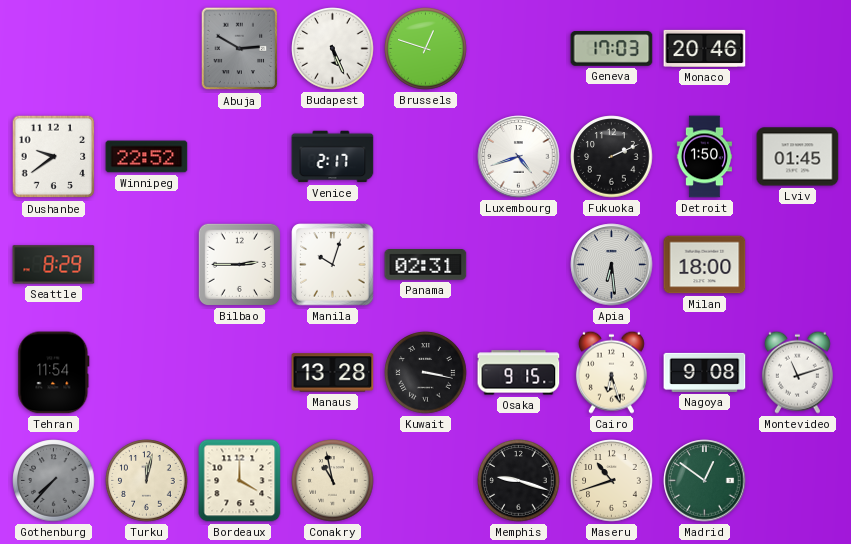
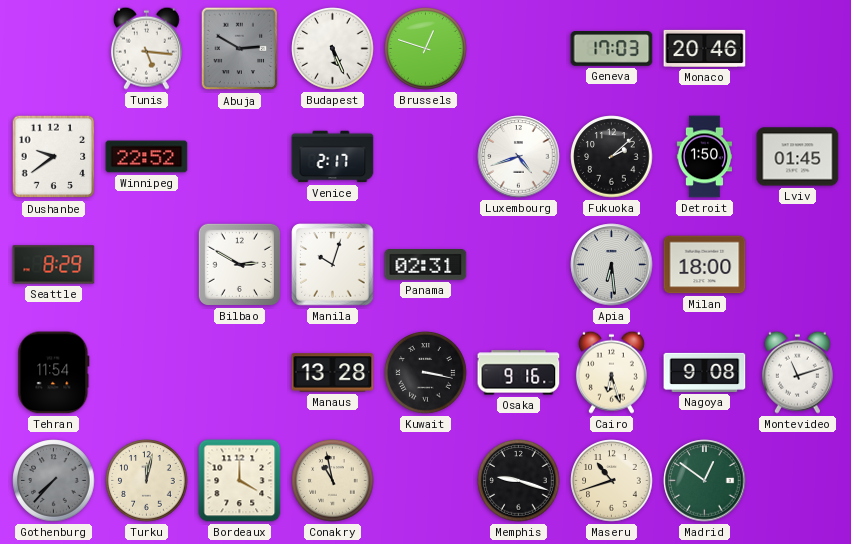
Tunis: none -> 5:16 (146, 48)
Fukuoka: 2:11 -> 2:08 (612, 157)
Bilbao: 2:45 -> 2:50 (239, 264)
Osaka: 9:15 -> 9:16 (519, 373)
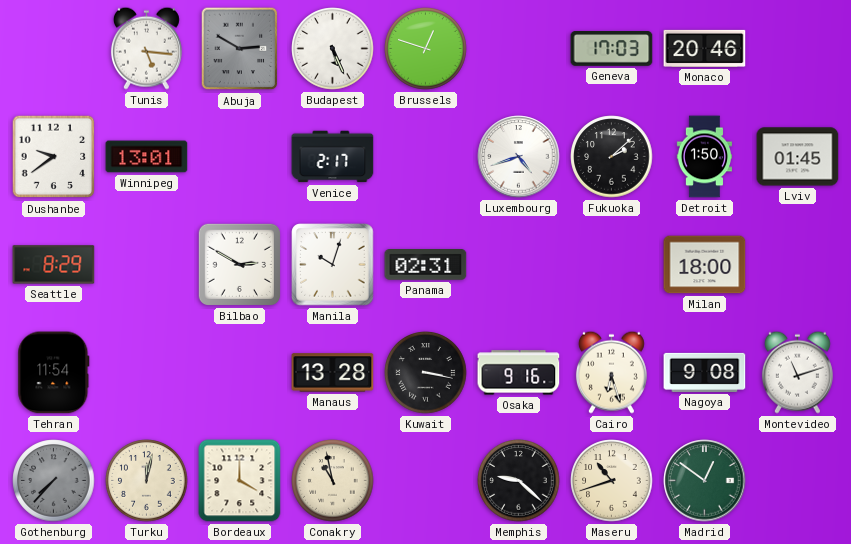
Winnipeg: 22:52 -> 13:01 (147, 157)
Apia: 6:29 -> none (612, 265)
Memphis: 9:18 -> 9:22 (519, 481)
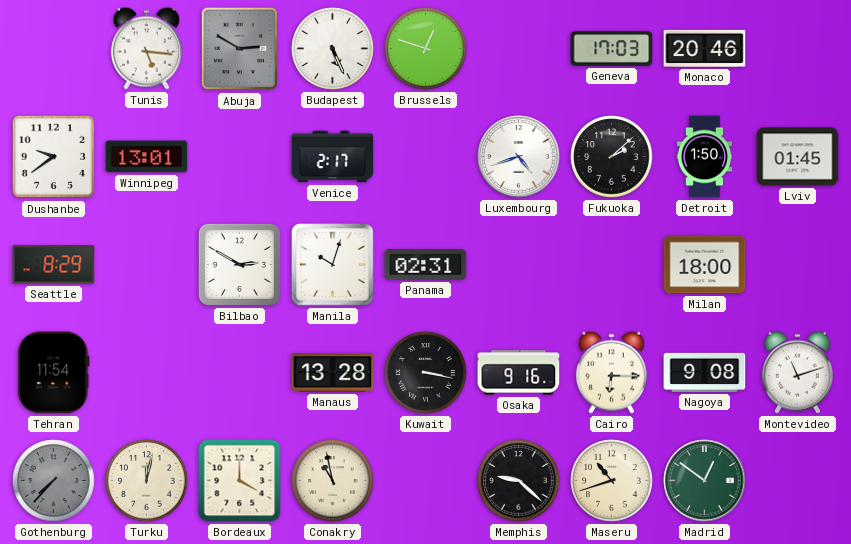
Cairo: 6:27 -> 6:15 (611, 372)
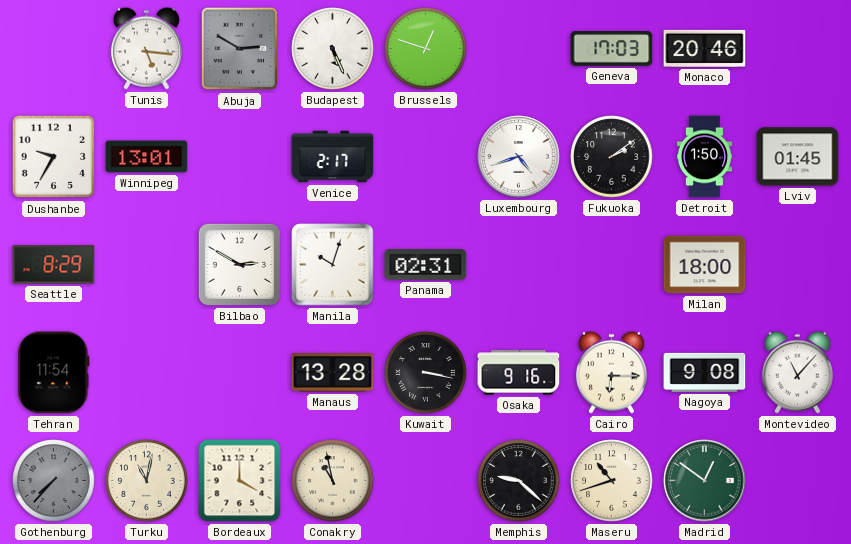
Dushanbe: 9:39 -> 9:35 (54, 157)
Fukuoka: 2:08 -> 2:09 (612, 157)
Montevideo: 11:12 -> 11:07 (797, 372)
Turku: 12:02 -> 11:02 (147, 481)
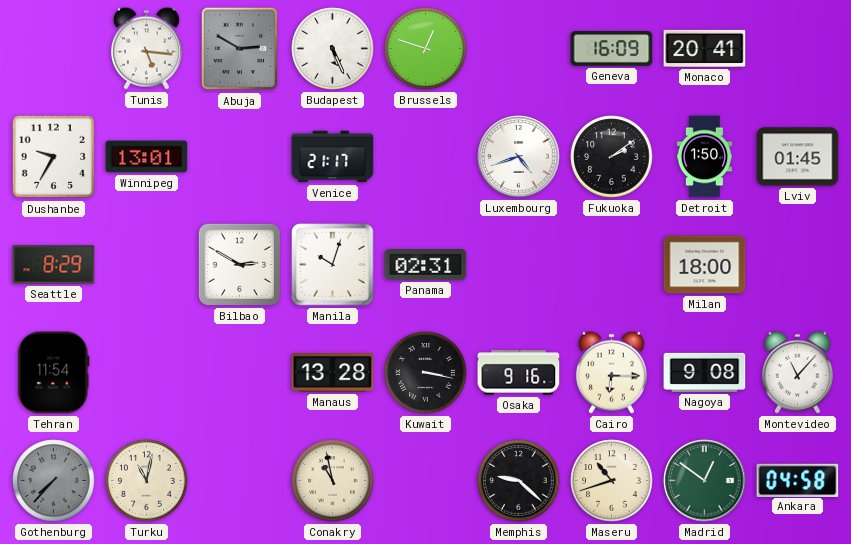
Geneva: 17:03 -> 16:09 (612, 49)
Monaco: 20:46 -> 20:41 (705, 48)
Venice: 2:17 -> 21:17 (333, 157)
Bordeaux: 4:00 -> none (240, 481)
Ankara: none -> 04:58 (798, 480)
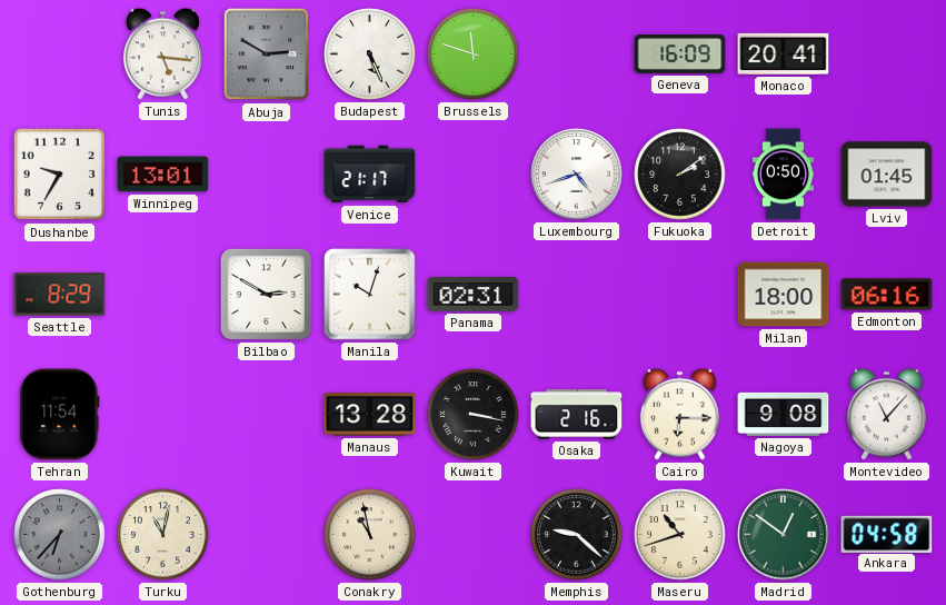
Brussels: 12:48 -> 11:48 (474, 54)
Detroit: 1:50 -> 0:50 (783, 175)
Edmonton: none -> 06:16 (887, 295)
Osaka: 9:16 -> 2:16 (577, 415)
Gothenburg: 7:37 -> 6:37 (60, 535)
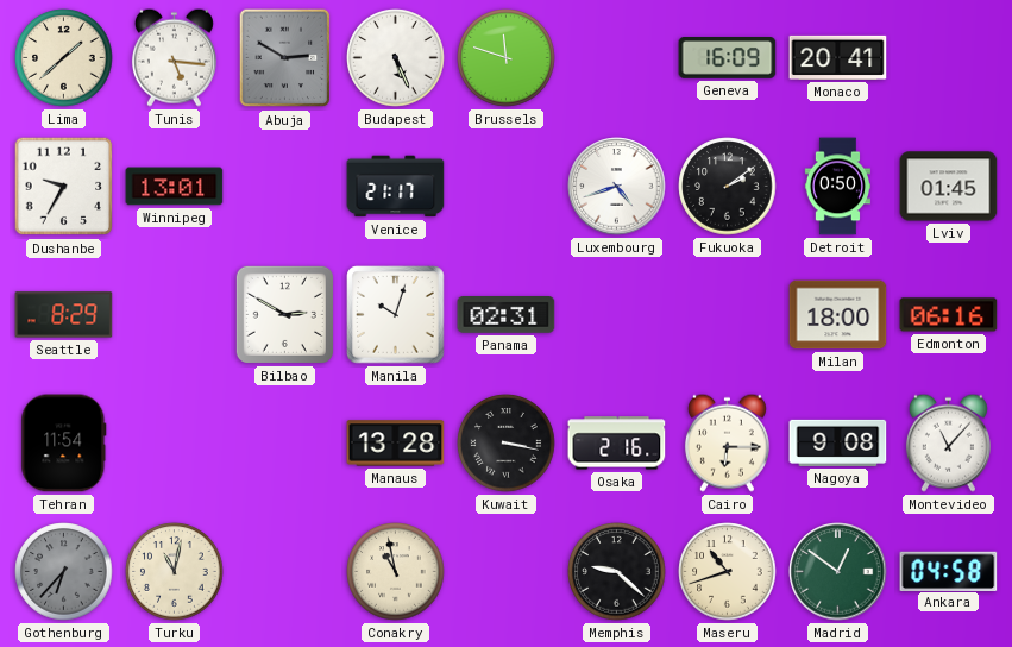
Lima: none -> 1:38 (64, 58)
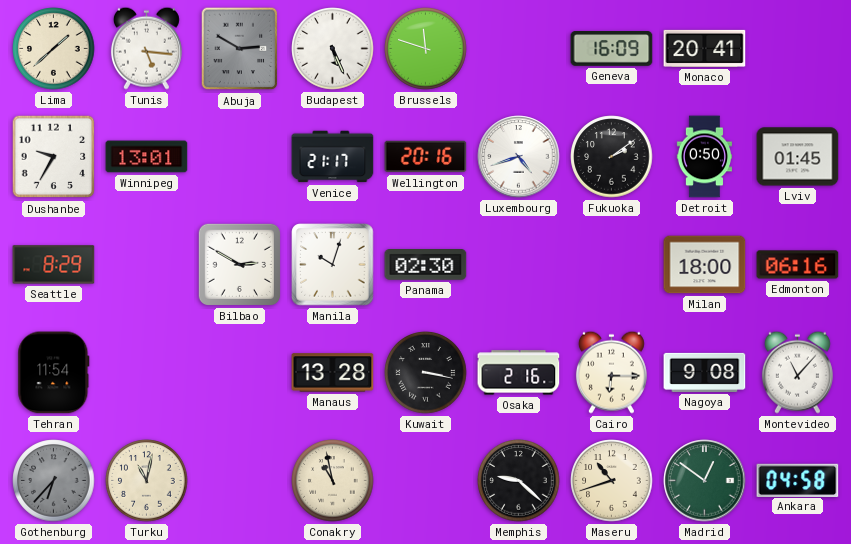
Wellington: none -> 20:16 (426, 157)
Panama: 02:31 -> 02:30 (426, 265)
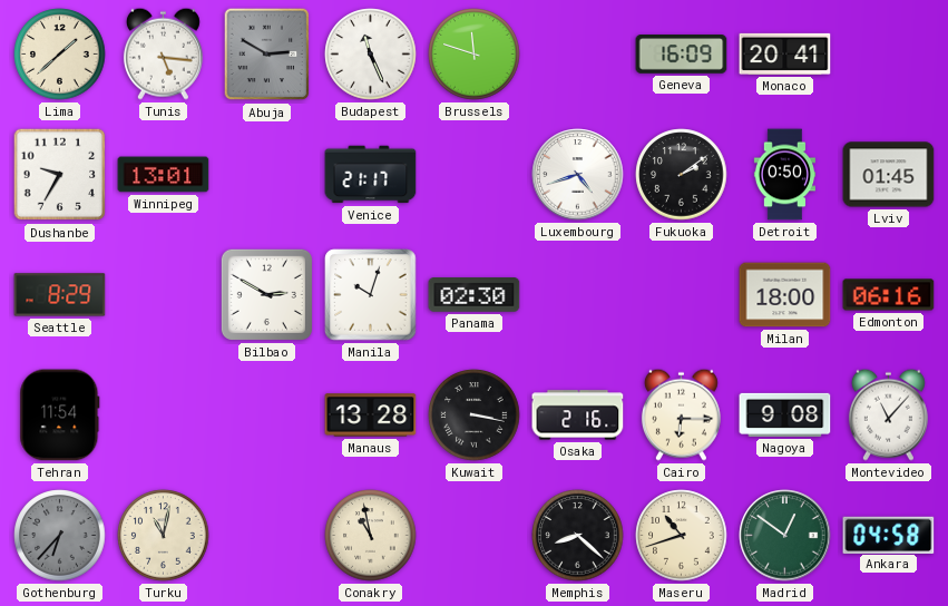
Budapest: 5:26 -> 11:26 (371, 55)
Wellington: 20:16 -> none (426, 157)
Memphis: 9:22 -> 8:22 (578, 536)
